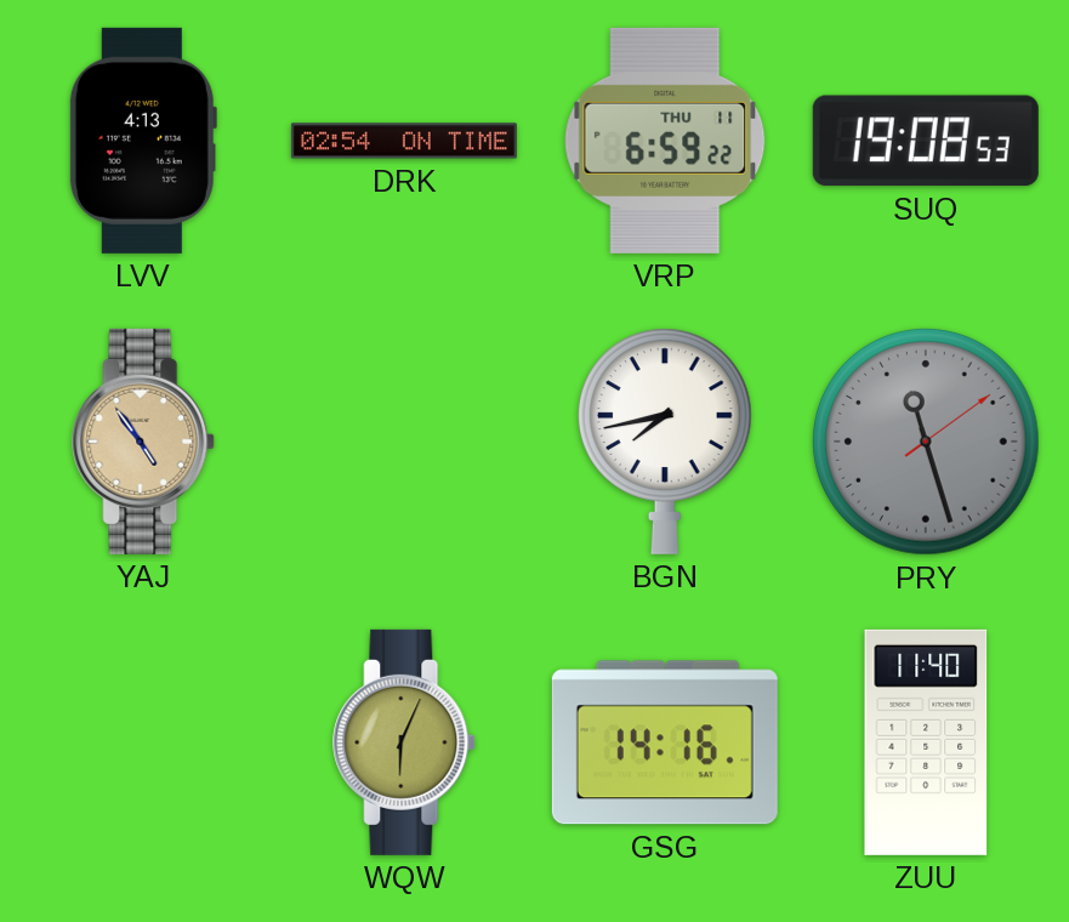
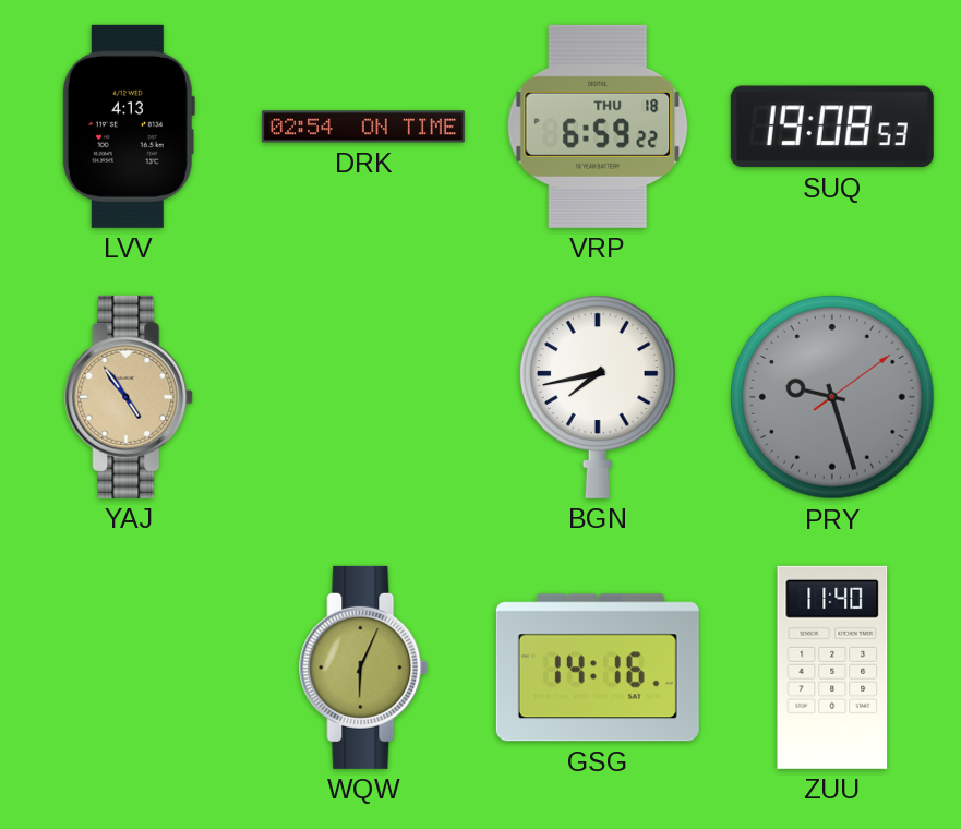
VRP date: THU 11 -> THU 18 (598, 127)
PRY: 11:27 -> 9:27 (832, 397)
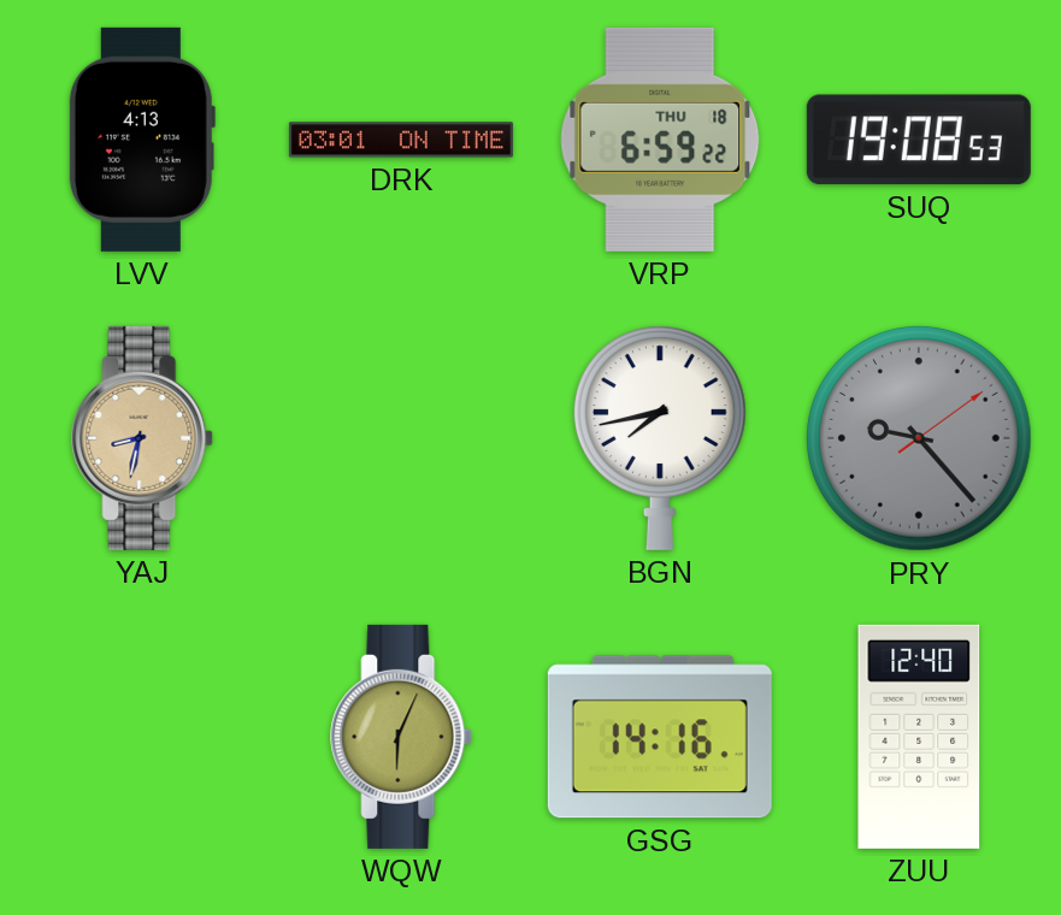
DRK: 02:54 -> 03:01 (401, 140)
YAJ: 4:54 -> 8:32 (143, 438)
PRY: 9:27 -> 9:23 (919, 438)
ZUU: 11:40 -> 12:40 (919, 737)
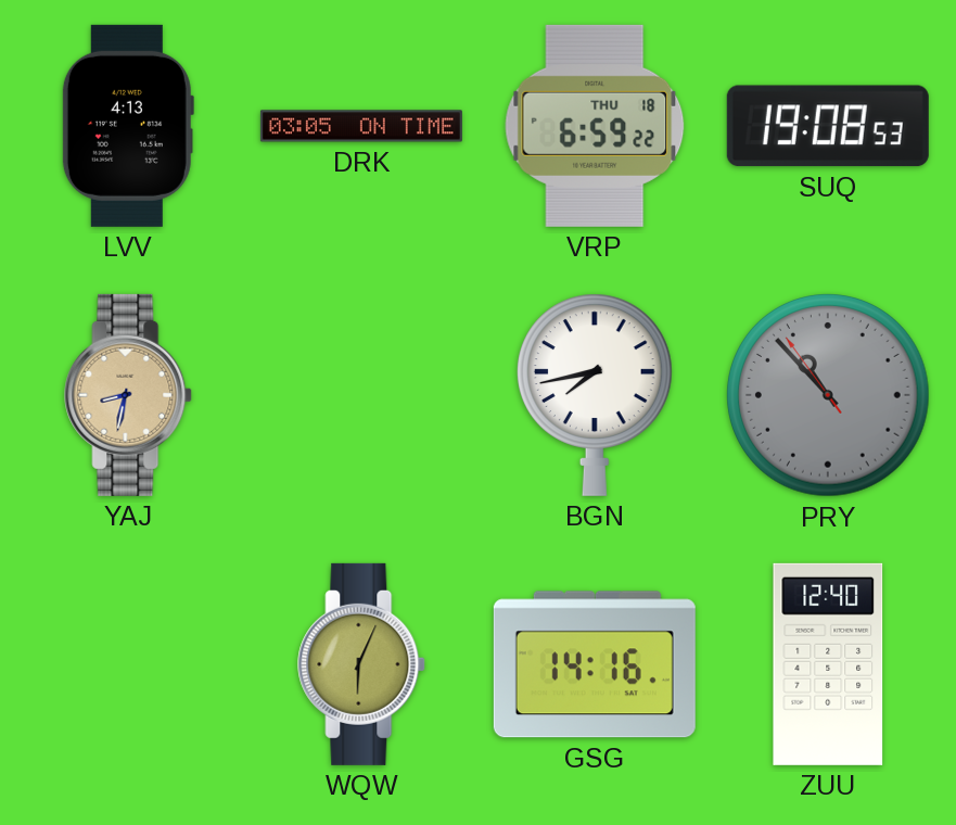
DRK: 03:01 -> 03:05 (361, 126)
PRY: 9:23 -> 10:52 (828, 395)
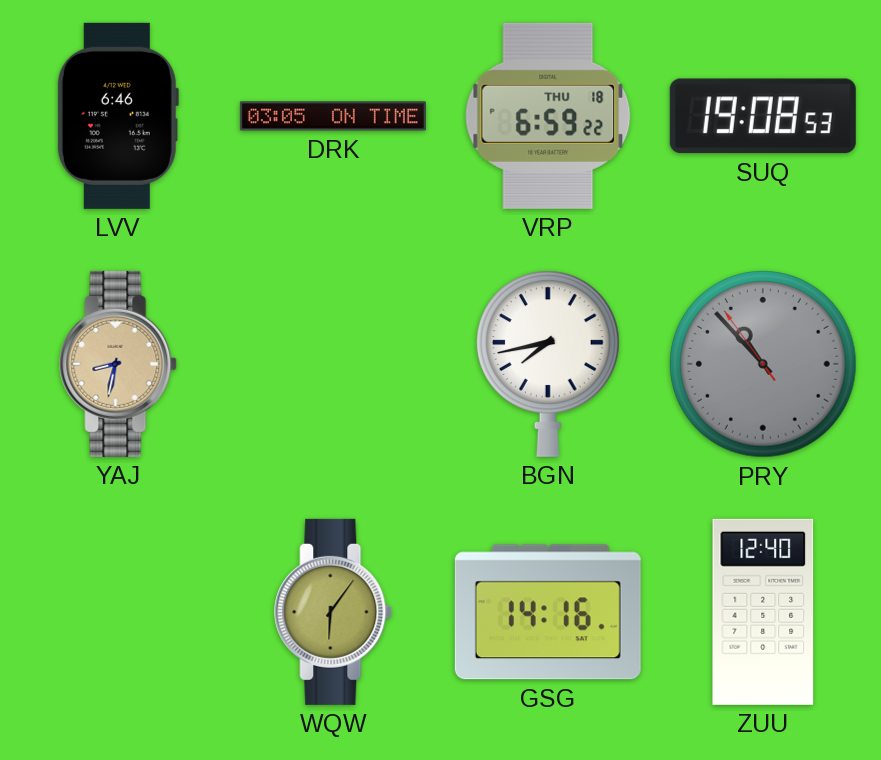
LVV: 4:13 -> 6:46 (118, 116)
WQW: 6:04 -> 6:06 (334, 612)
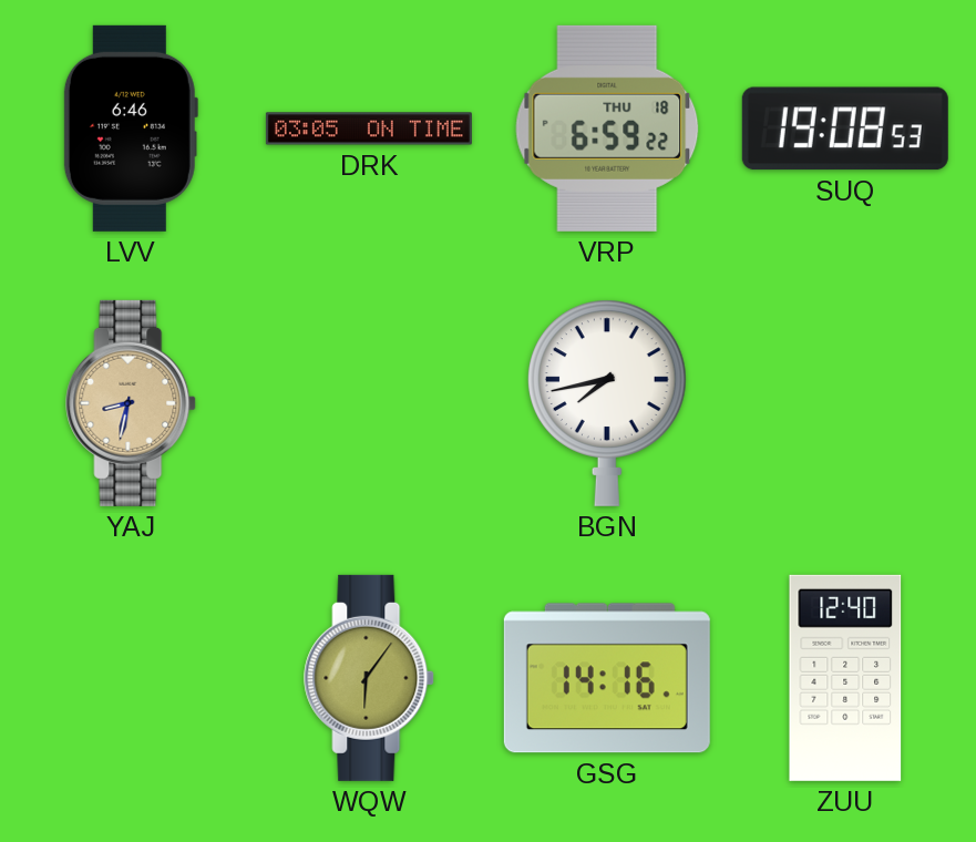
PRY: 10:52 -> none (763, 364)
